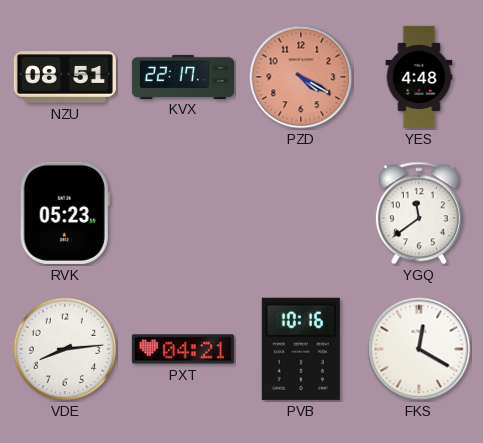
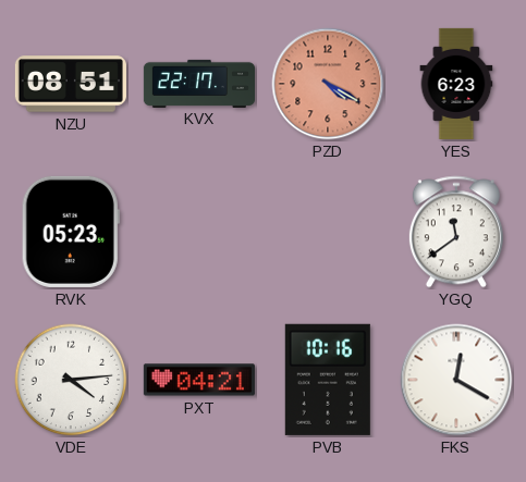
YES: 4:48 -> 6:23 (456, 84)
VDE: 8:14 -> 4:14 (71, 380)
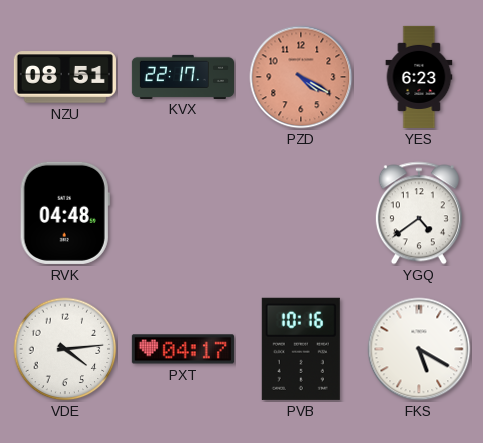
RVK: 05:23 -> 04:48 (65, 213)
YGQ: 11:39 -> 4:39 (419, 213)
PXT: 04:21 -> 04:17 (183, 349)
FKS: 12:20 -> 5:20 (419, 349)
